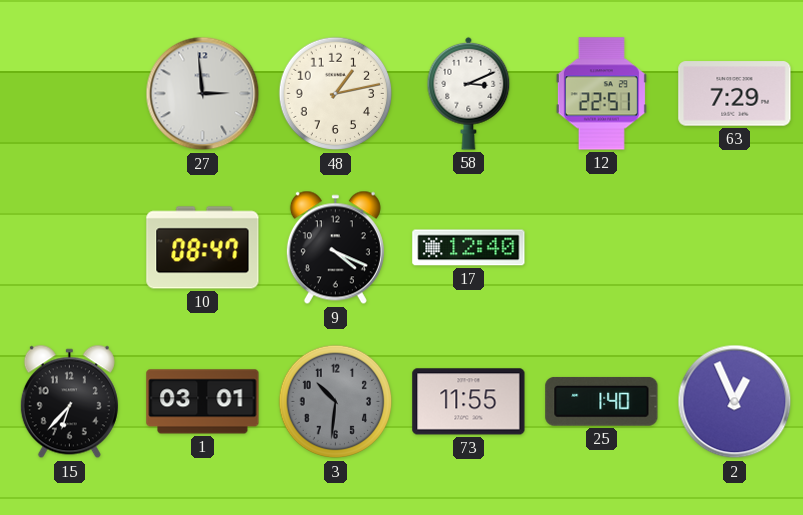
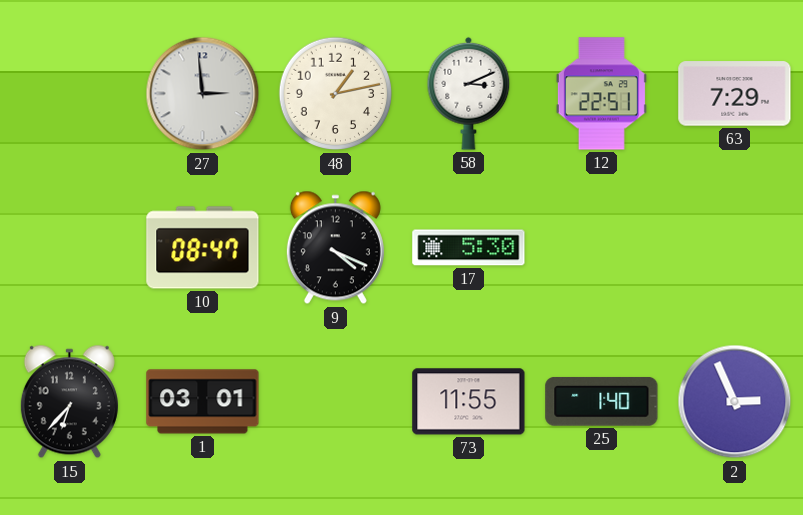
17: 12:40 -> 5:30 (469, 248)
3: 10:31 -> none (336, 402)
2: 12:56 -> 2:56 (735, 402)
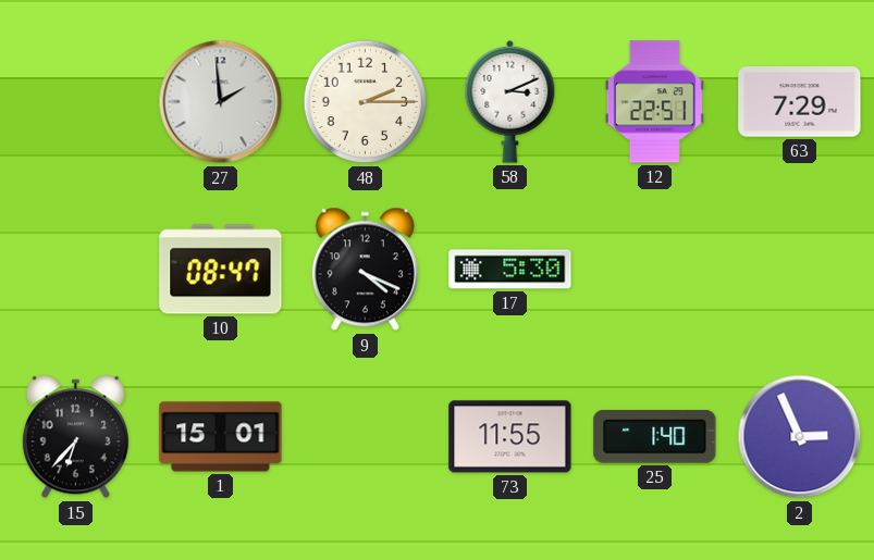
27: 2:59 -> 1:59 (221, 102)
48: 1:13 -> 2:15 (366, 102)
1: 03:01 -> 15:01 (221, 437)
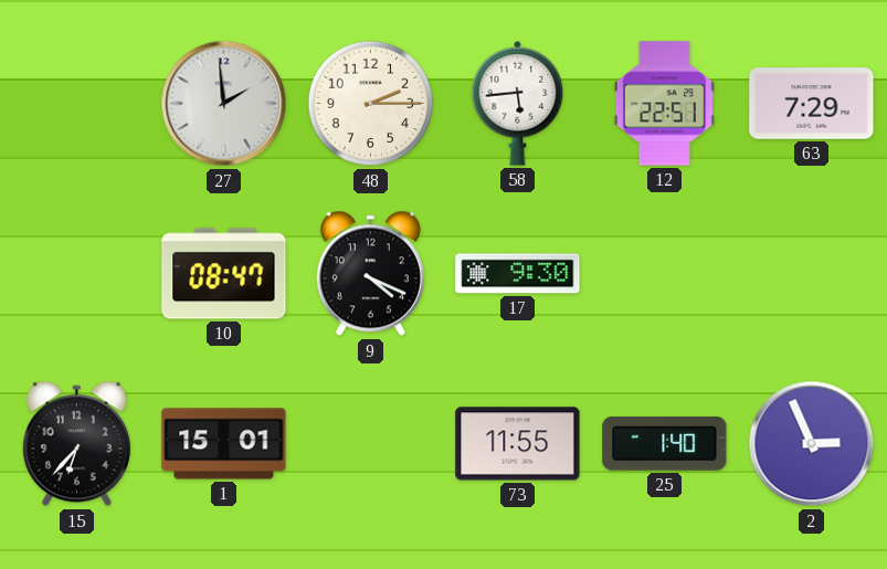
58: 3:11 -> 5:44 (518, 103)
17: 5:30 -> 9:30 (518, 274)
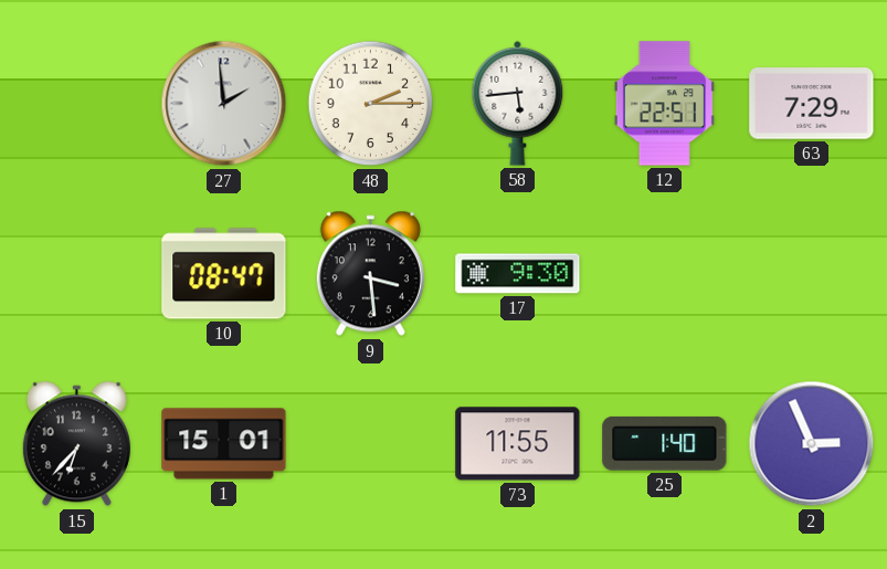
9: 4:19 -> 3:29 (370, 274)
